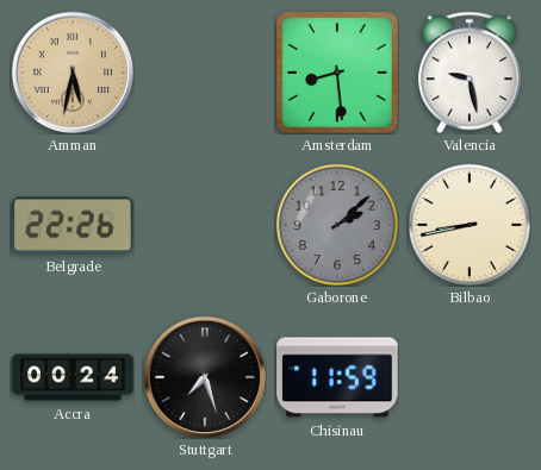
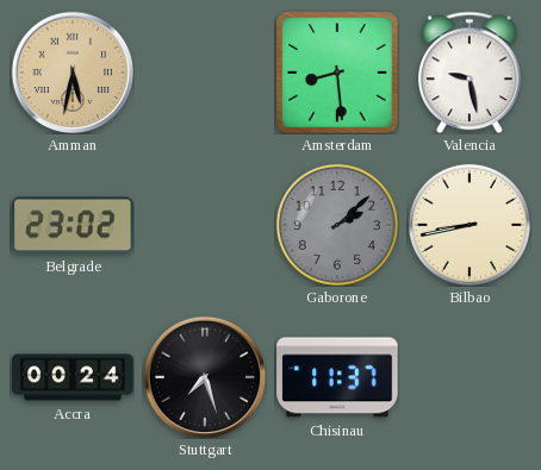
Belgrade: 22:26 -> 23:02 (73, 225)
Chisinau: 11:59 -> 11:37 (337, 377)
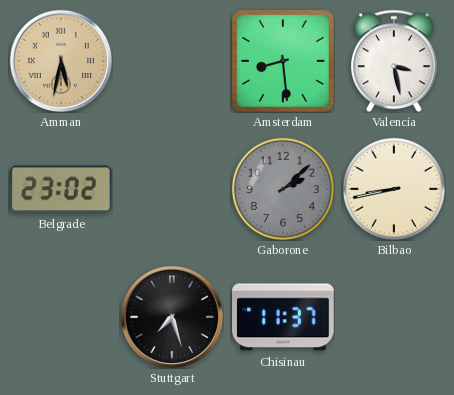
Valencia: 9:28 -> 3:28 (394, 61)
Accra: 00:24 -> none (73, 377)
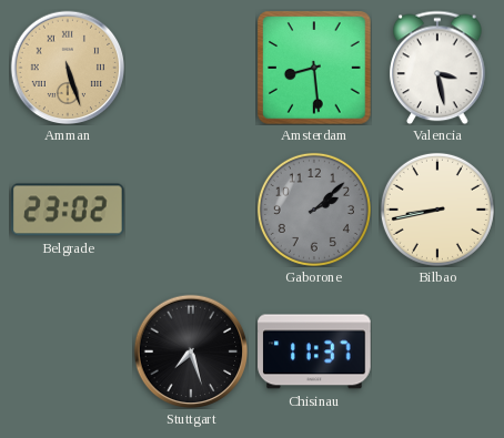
Amman: 5:32 -> 5:27 (68, 68)
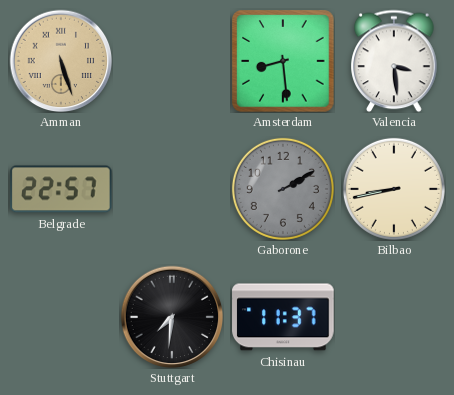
Valencia: 3:28 -> 3:29 (394, 61)
Belgrade: 23:02 -> 22:57 (61, 189)
Gaborone: 2:08 -> 2:10 (283, 189)
Stuttgart: 7:27 -> 7:31 (172, 317)
